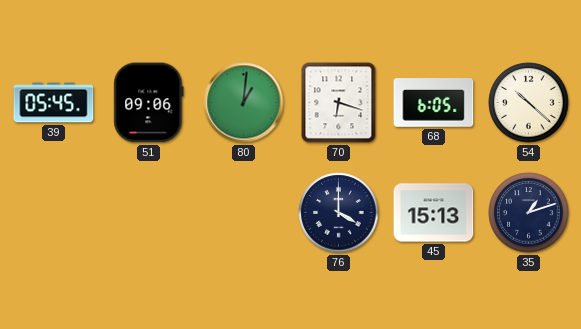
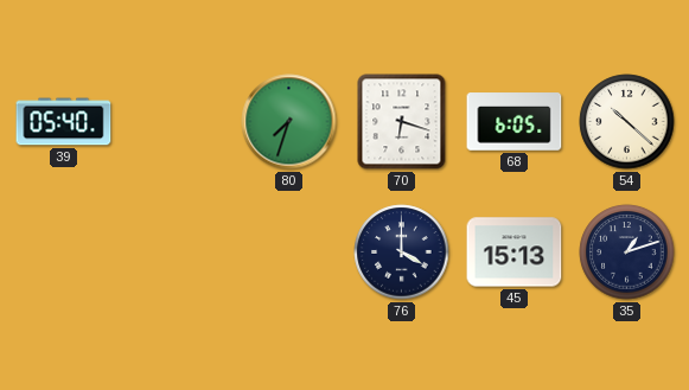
39: 05:45 -> 05:40 (64, 122)
51: 09:06 -> none (149, 103)
80: 1:01 -> 7:33 (289, 122)
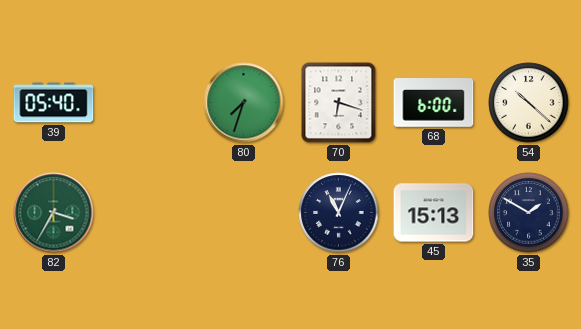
68: 6:05 -> 6:00 (434, 103)
82: none -> 3:35 (54, 213)
76: 4:00 -> 11:04 (339, 213)
35: 1:12 -> 1:50 (529, 213)
